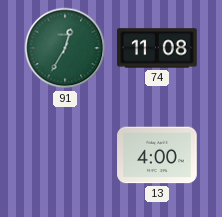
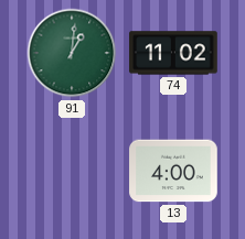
91: 12:35 -> 1:01 (72, 53)
74: 11:08 -> 11:02 (173, 53)
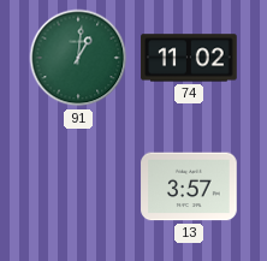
13: 4:00 -> 3:57 (189, 186)
